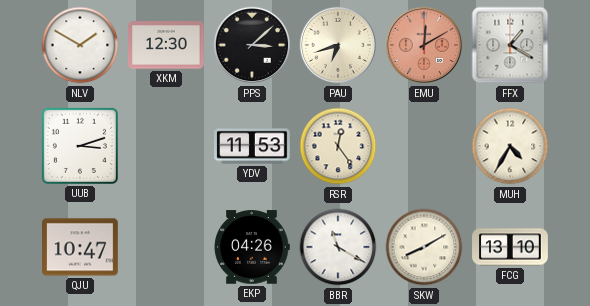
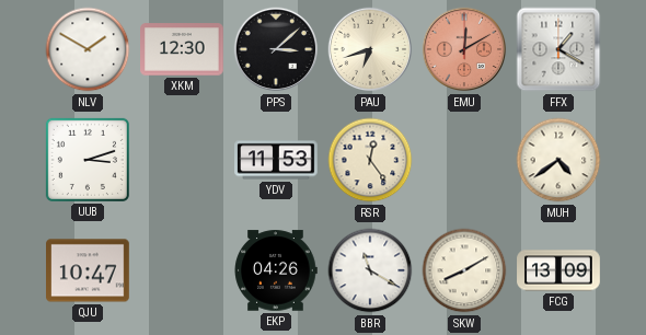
MUH: 4:35 -> 4:39 (558, 160)
FCG: 13:10 -> 13:09 (558, 270)
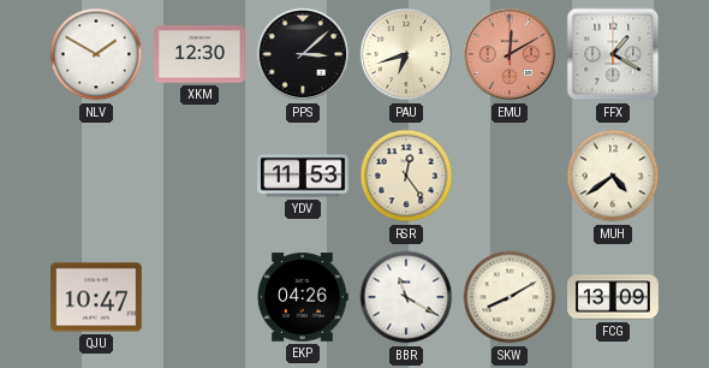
UUB: 3:12 -> none (88, 160)
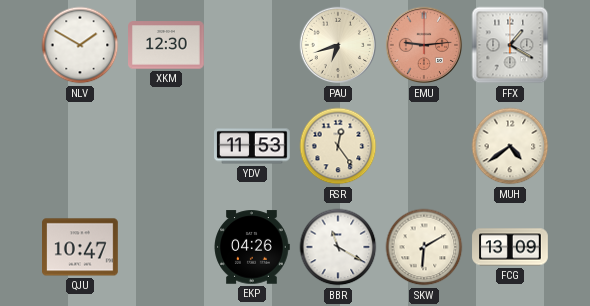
PPS: 3:08 -> none (303, 54)
EMU: 12:10 -> 9:14 (424, 45)
SKW: 8:10 -> 6:10 (424, 247)
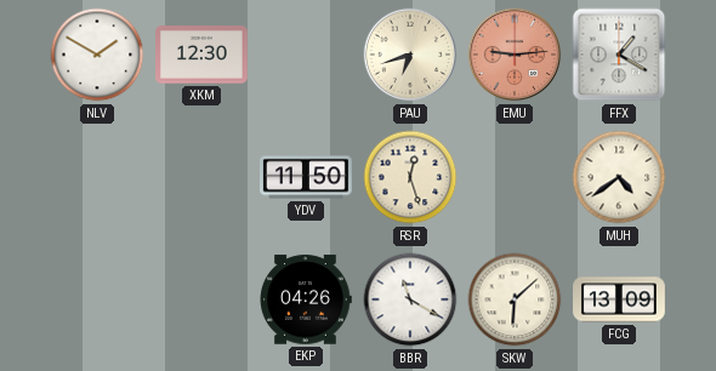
YDV: 11:53 -> 11:50 (306, 177)
RSR: 12:24 -> 12:27 (410, 177)
QJU: 10:47 -> none (81, 247)
SKW: 6:10 -> 6:08 (515, 299)
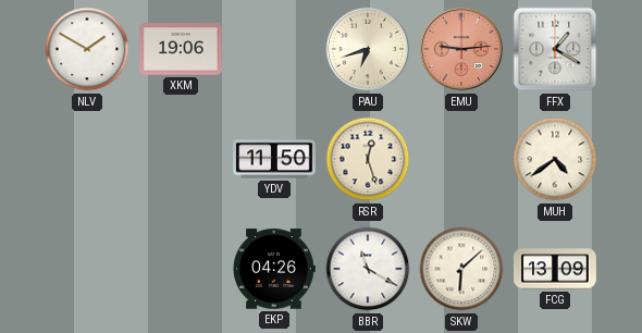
XKM: 12:30 -> 19:06 (182, 49)
